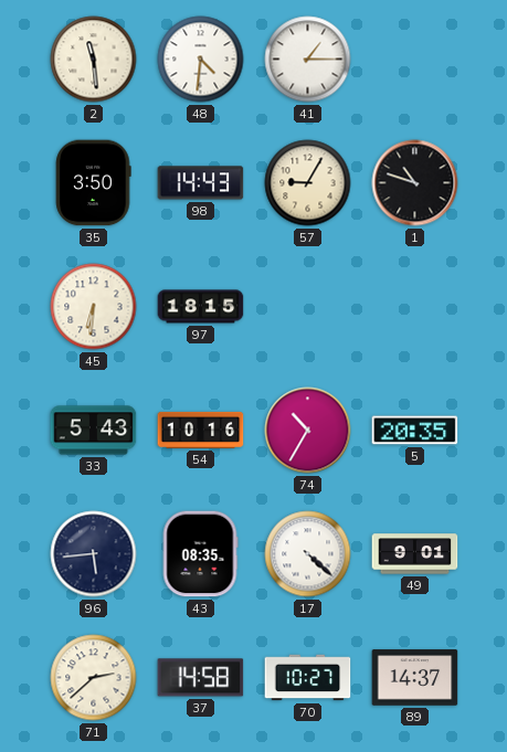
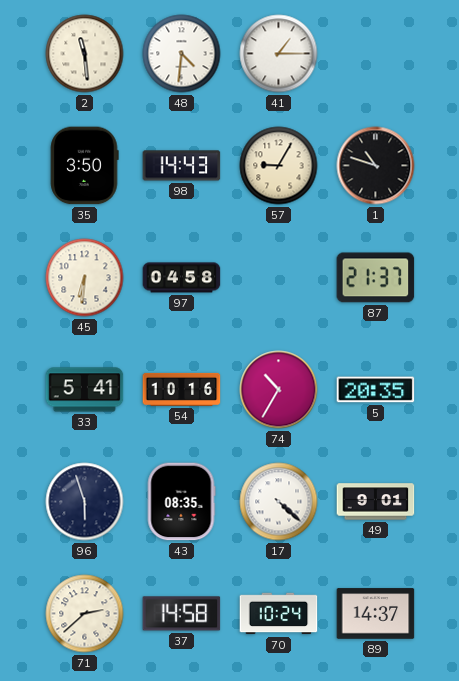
97: 18:15 -> 04:58 (182, 278)
87: none -> 21:37 (376, 278)
33: 5:43 -> 5:41 (85, 390)
96: 5:44 -> 5:57 (85, 502)
70: 10:27 -> 10:24 (279, 614)
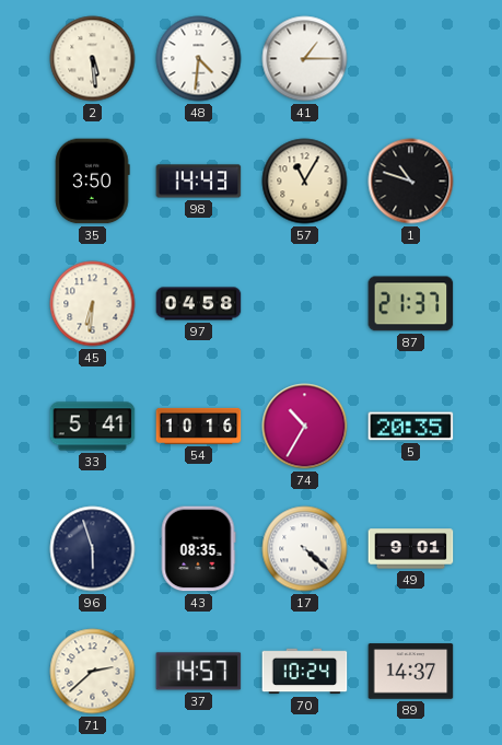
2: 11:29 -> 5:29 (93, 59)
57: 9:05 -> 11:05 (305, 182)
37: 14:58 -> 14:57 (199, 672)
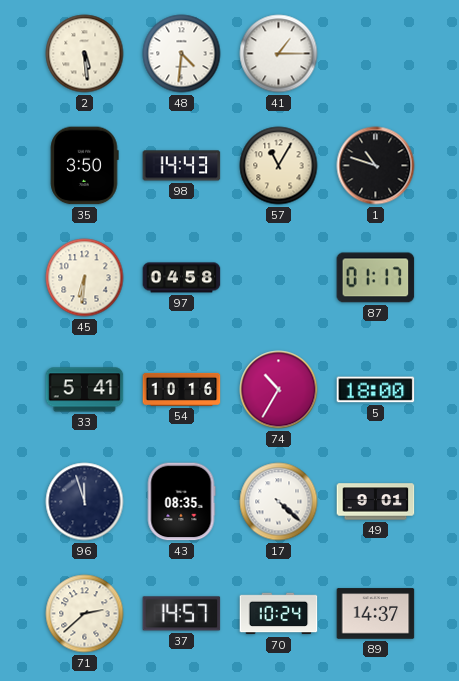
87: 21:37 -> 01:17 (376, 278)
5: 20:35 -> 18:00 (376, 390)
96: 5:57 -> 11:57 (85, 502)
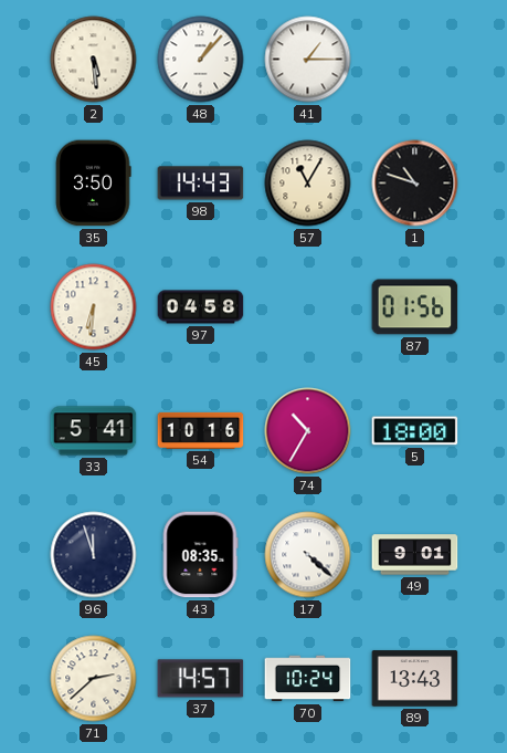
48: 4:31 -> 1:07 (201, 60)
87: 01:17 -> 01:56 (415, 307)
89: 14:37 -> 13:43 (415, 679)
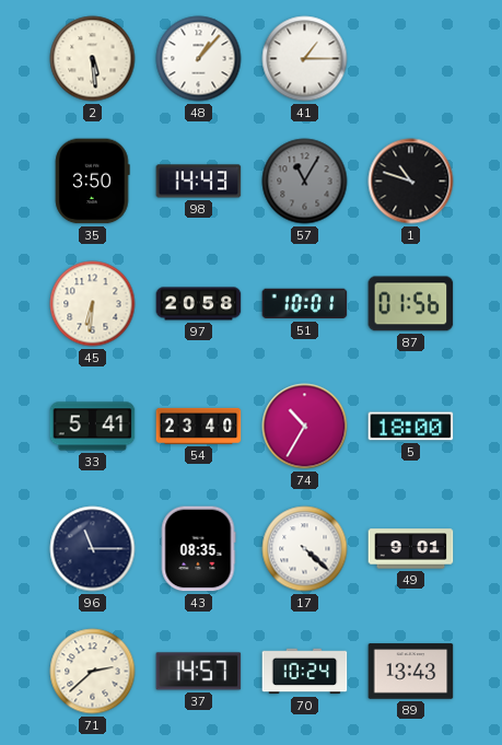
57 dial: cream -> grey (305, 182)
97: 04:58 -> 20:58 (199, 304)
51: none -> 10:01 (305, 304)
54: 10:16 -> 23:40 (199, 426)
96: 11:57 -> 11:15 (93, 549)
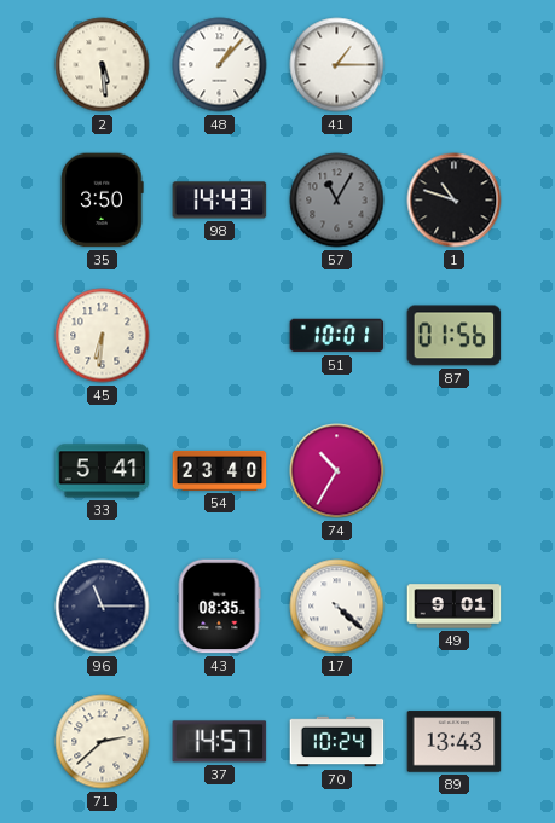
97: 20:58 -> none (199, 304)
5: 18:00 -> none (411, 427)
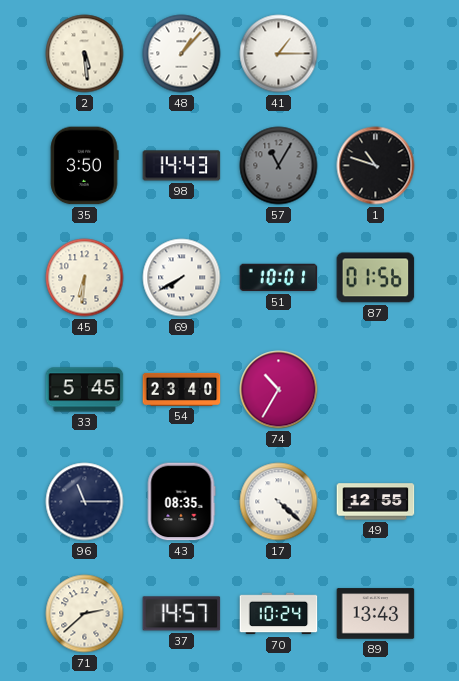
69: none -> 7:40 (182, 278)
33: 5:41 -> 5:45 (85, 390)
49: 9:01 -> 12:55 (376, 502)
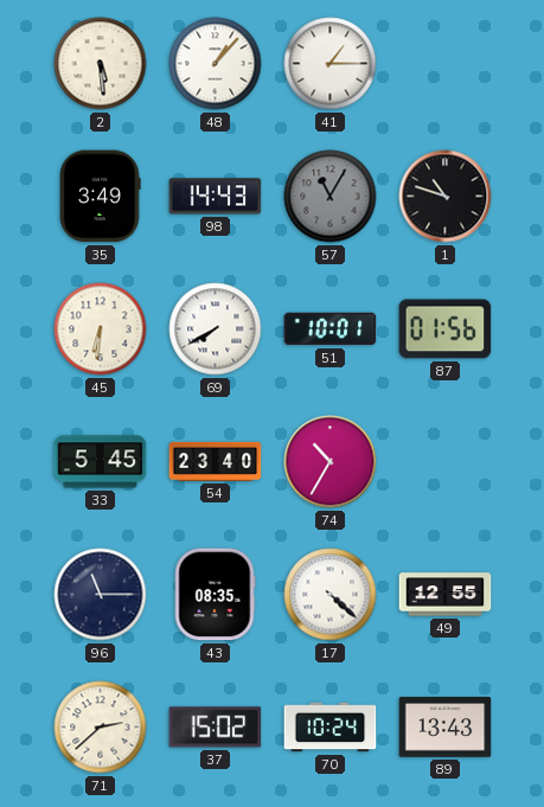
35: 3:50 -> 3:49 (100, 197)
37: 14:57 -> 15:02 (216, 728)
